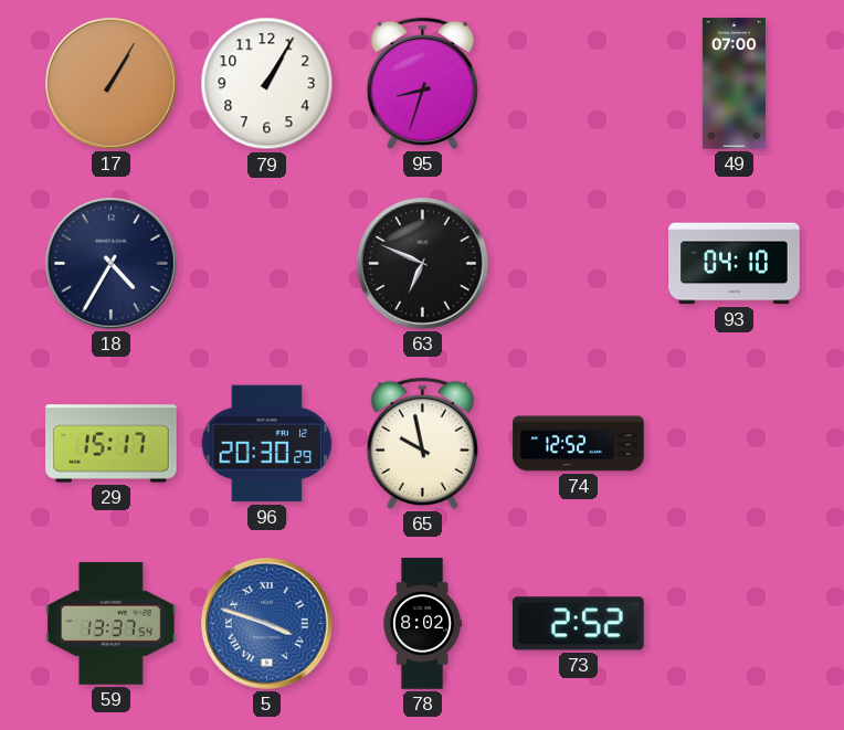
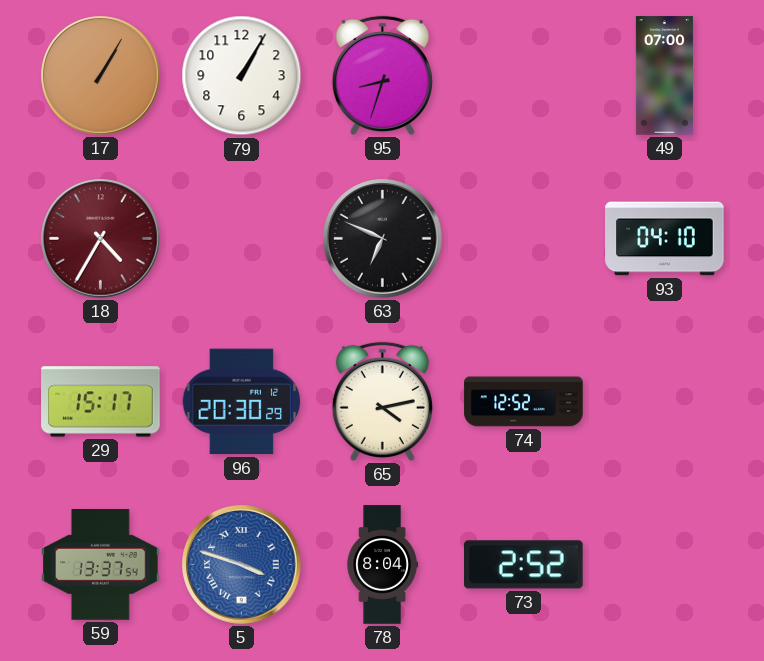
18 dial: navy -> burgundy (101, 239)
65: 9:58 -> 4:13 (382, 401)
78: 8:02 -> 8:04 (382, 565)
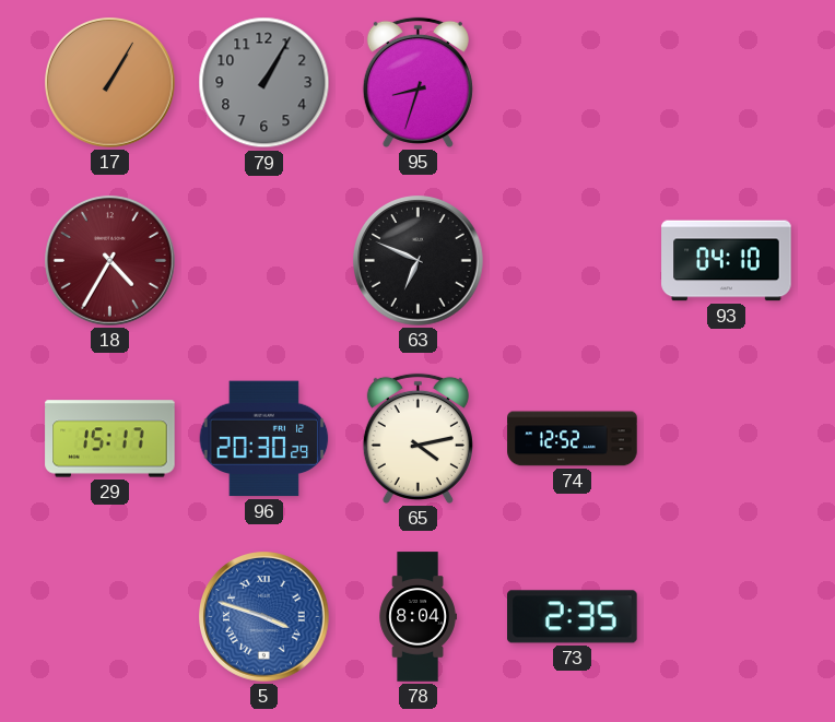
79 dial: white -> grey (264, 83)
49: 07:00 -> none (664, 76)
59: 13:37 -> none (101, 565)
73: 2:52 -> 2:35 (573, 617)
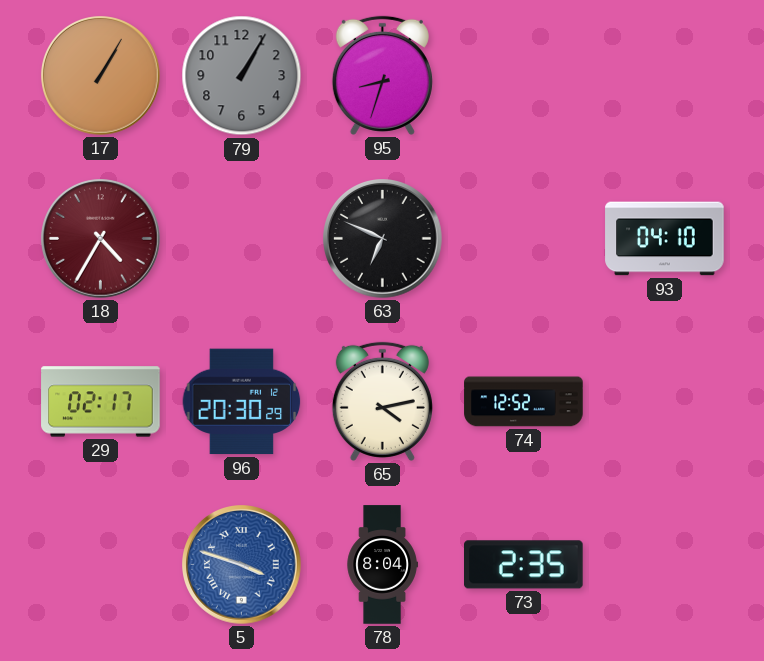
29: 15:17 -> 02:17 (101, 402)
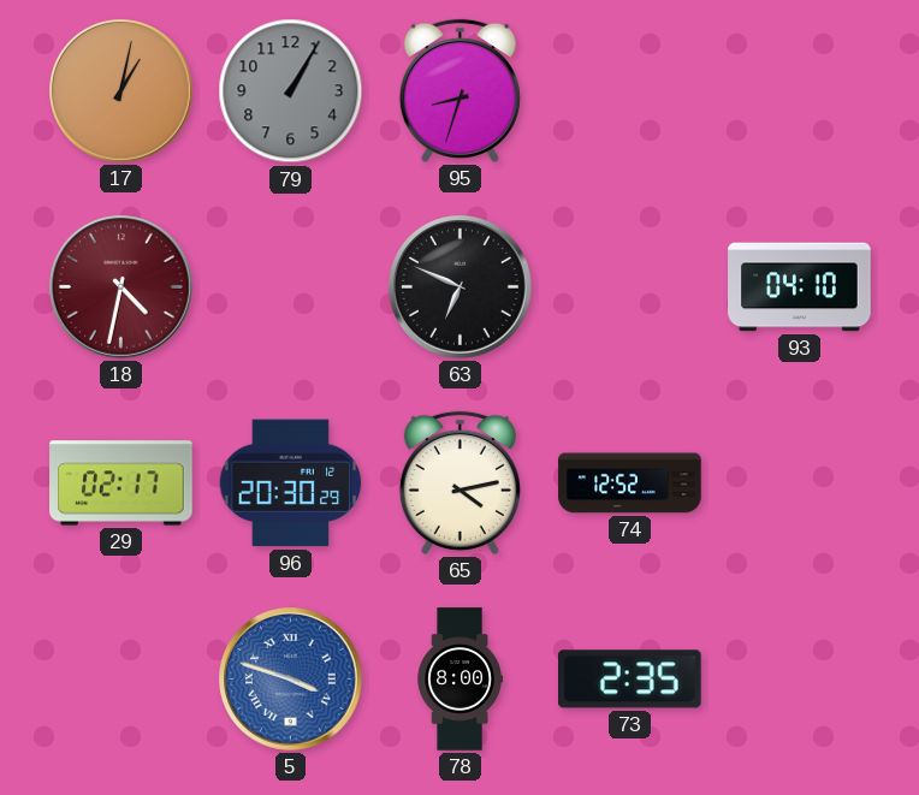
17: 1:05 -> 1:02 (121, 91)
18: 4:35 -> 4:32 (121, 287)
78: 8:04 -> 8:00 (459, 680)
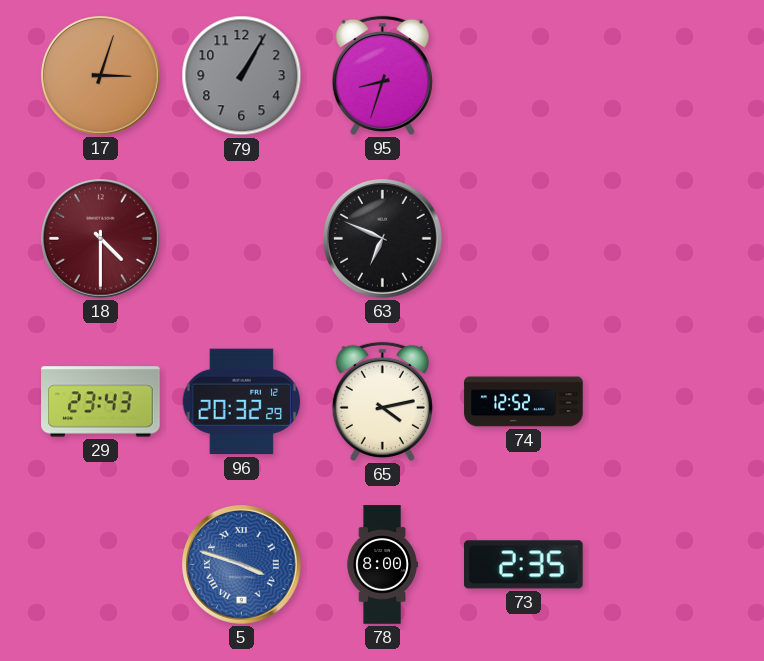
17: 1:02 -> 3:03 (101, 76)
18: 4:32 -> 4:30 (101, 239)
93: 04:10 -> none (800, 287)
29: 02:17 -> 23:43 (101, 402)
96: 20:30 -> 20:32 (242, 402)
